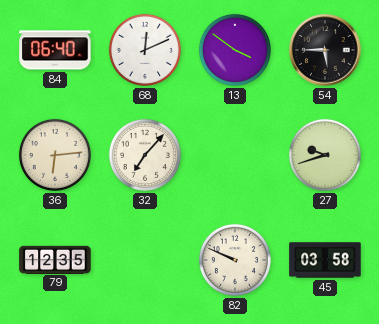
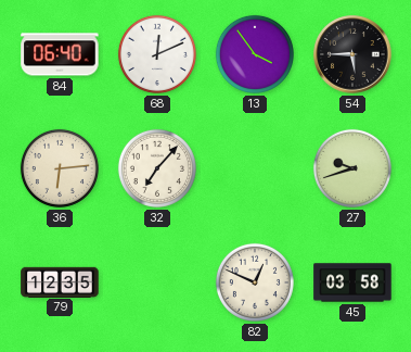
13: 3:51 -> 3:54 (255, 54)
82: 9:49 -> 12:49 (255, 282)
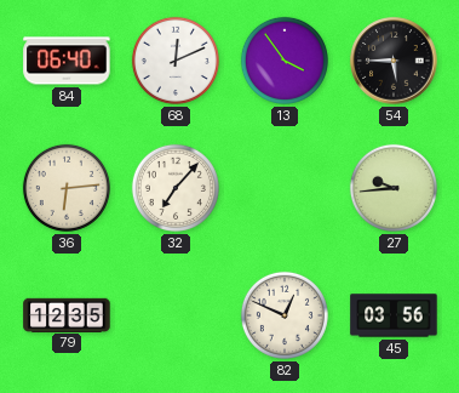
27: 9:42 -> 9:44 (394, 188)
45: 03:58 -> 03:56 (394, 315)
